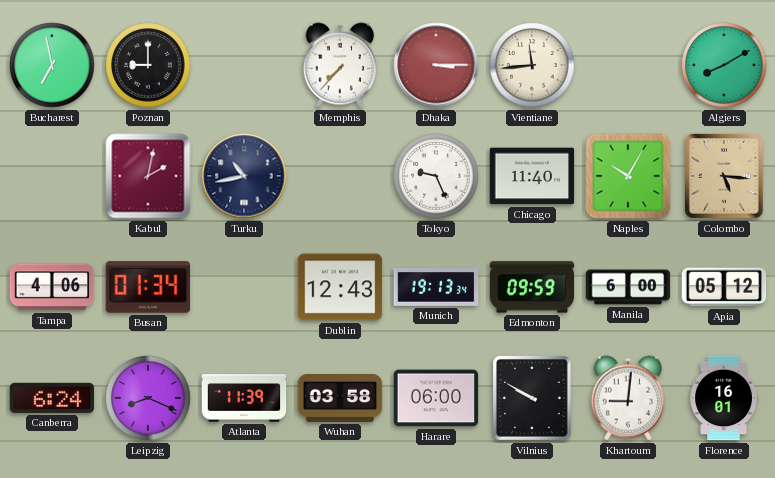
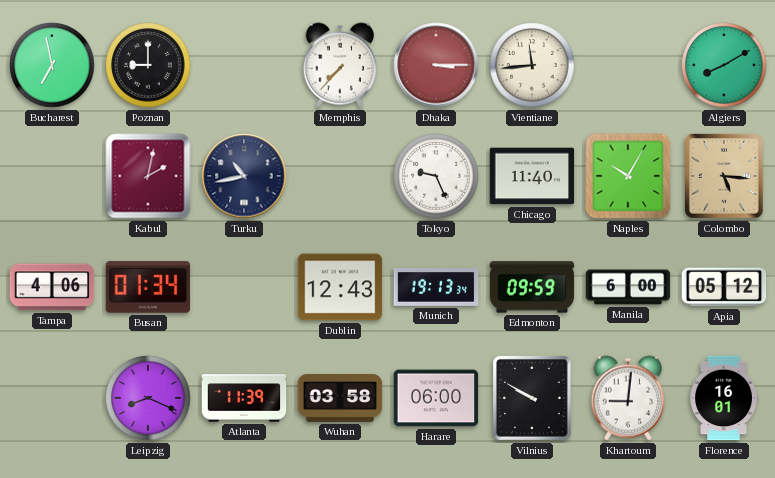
Canberra: 6:24 -> none (52, 398)
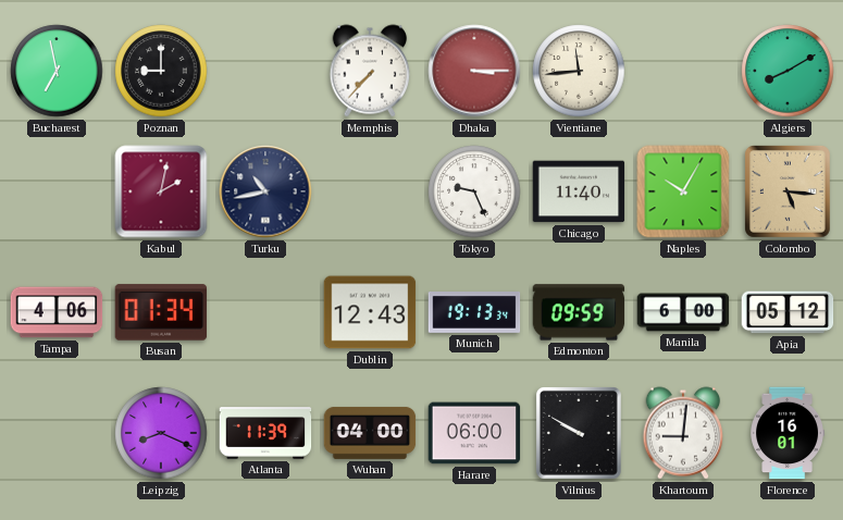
Wuhan: 03:58 -> 04:00 (370, 433)
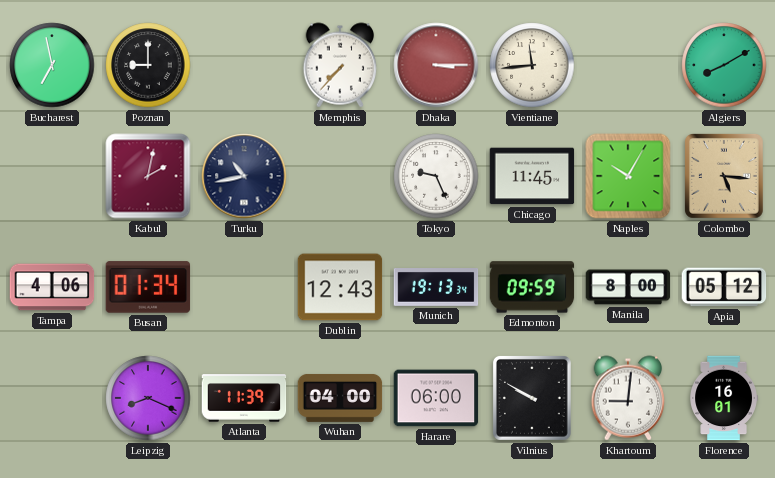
Chicago: 11:40 -> 11:45 (532, 176)
Manila: 6:00 -> 8:00 (628, 287)
